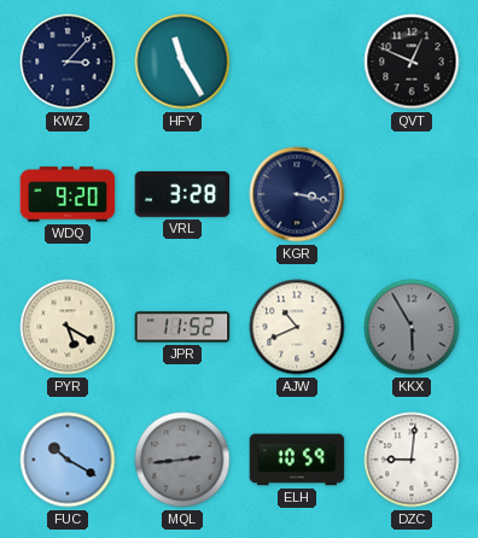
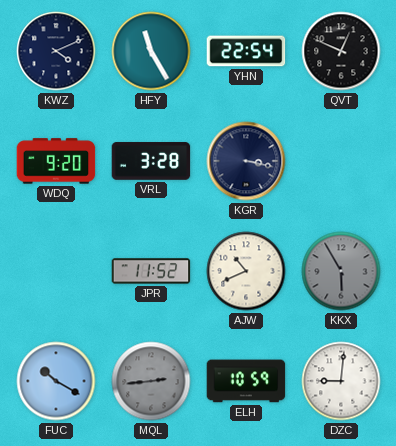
KWZ: 3:07 -> 4:11 (56, 51)
YHN: none -> 22:54 (246, 51)
PYR: 5:20 -> none (68, 327)
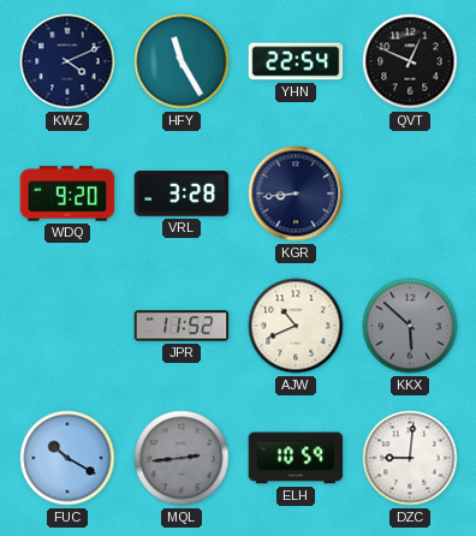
KGR: 3:17 -> 8:44 (296, 193)
KKX: 5:55 -> 5:52 (410, 326)
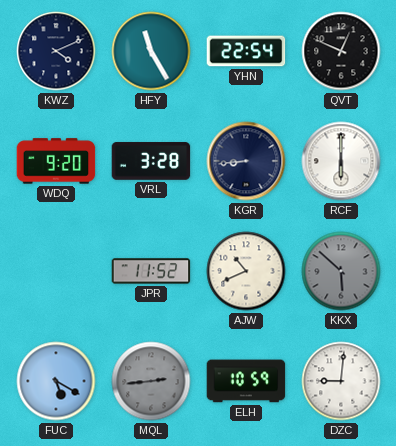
RCF: none -> 6:00 (341, 161)
FUC: 10:20 -> 5:20 (56, 381)
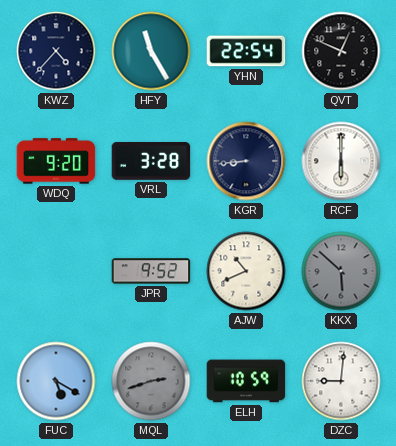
KWZ: 4:11 -> 4:37 (56, 51)
JPR: 11:52 -> 9:52 (151, 271)
MQL: 2:44 -> 2:42 (151, 381)
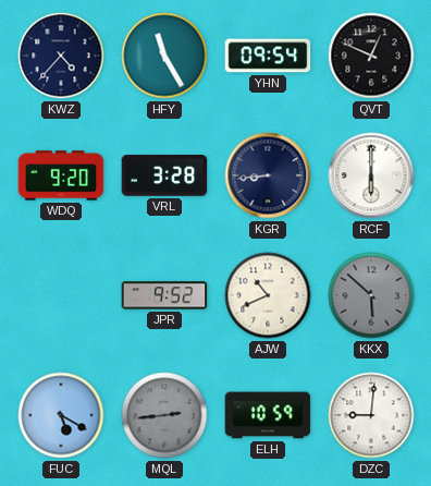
YHN: 22:54 -> 09:54 (268, 56)
MQL: 2:42 -> 2:44 (164, 415)
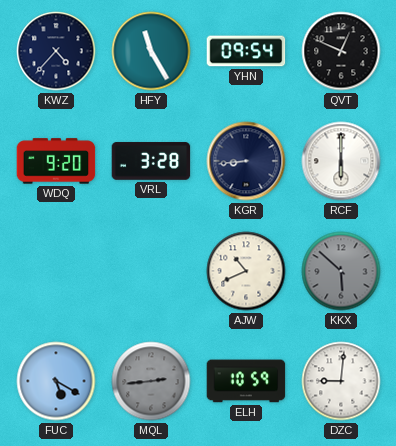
JPR: 9:52 -> none (164, 295)
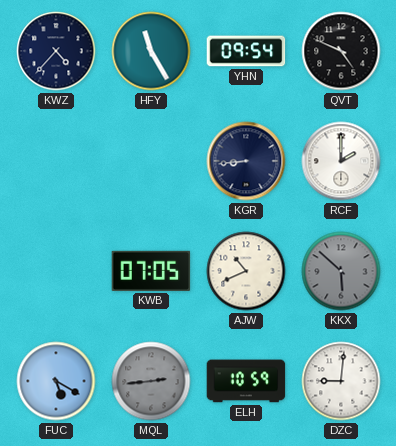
QVT: 12:49 -> 4:49 (341, 51)
WDQ: 9:20 -> none (56, 161)
VRL: 3:28 -> none (151, 161)
RCF: 6:00 -> 2:00 (341, 161)
KWB: none -> 07:05 (151, 271)
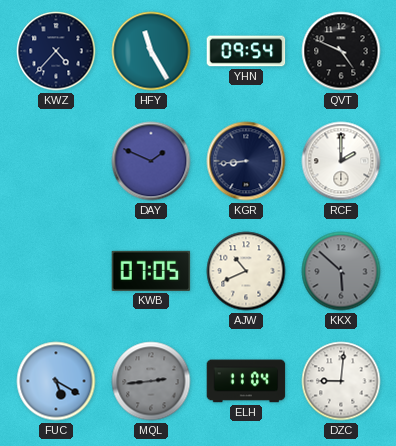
DAY: none -> 1:49 (151, 161)
ELH: 10:59 -> 11:04 (246, 381)
